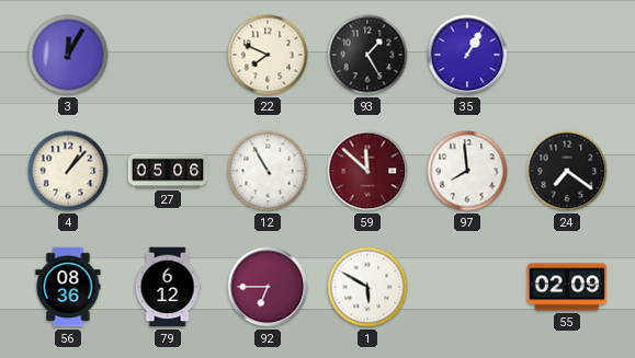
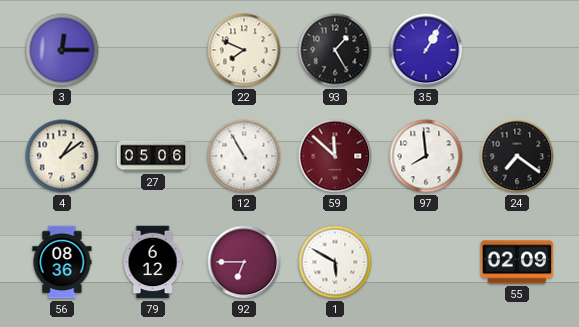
3: 12:05 -> 12:15 (62, 50)
4: 1:07 -> 1:09 (62, 156)
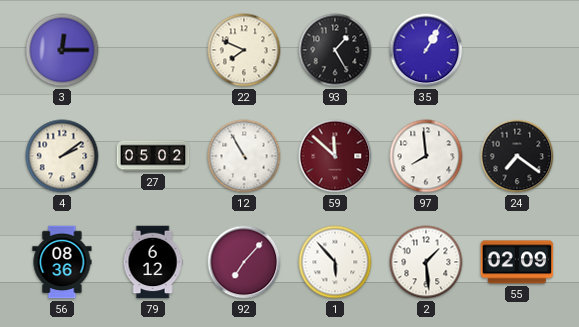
4: 1:09 -> 2:09 (62, 156)
27: 05:06 -> 05:02 (153, 156)
92: 6:45 -> 7:07 (244, 262)
1: 5:50 -> 5:53 (335, 262)
2: none -> 1:29 (426, 262)
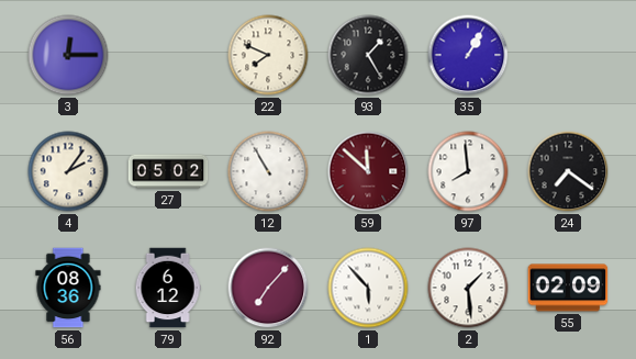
4: 2:09 -> 2:06 (68, 171)
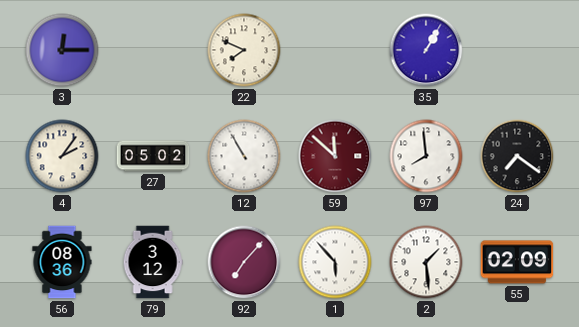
93: 1:25 -> none (368, 55)
79: 6:12 -> 3:12 (153, 262)
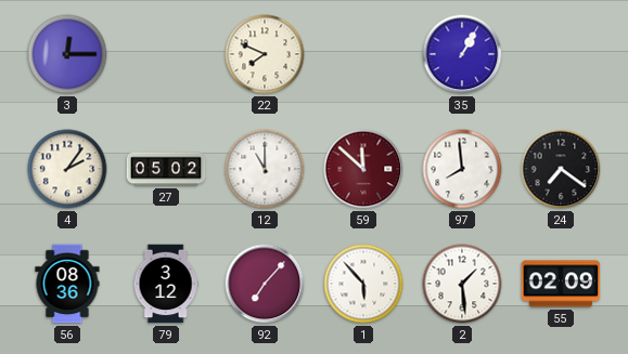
12: 10:55 -> 11:00 (265, 169)
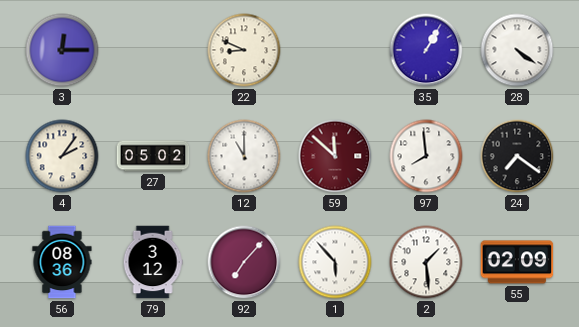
22: 7:49 -> 8:49 (244, 50)
28: none -> 4:21 (517, 50)
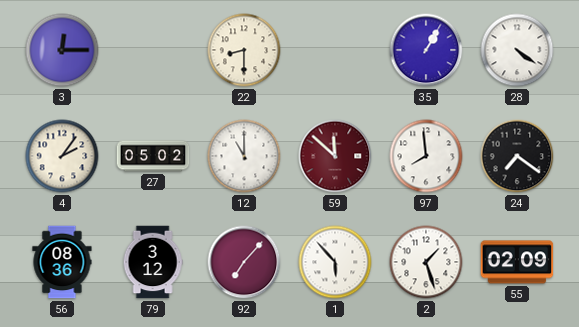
22: 8:49 -> 8:30 (244, 50)
2: 1:29 -> 1:27 (426, 262)
